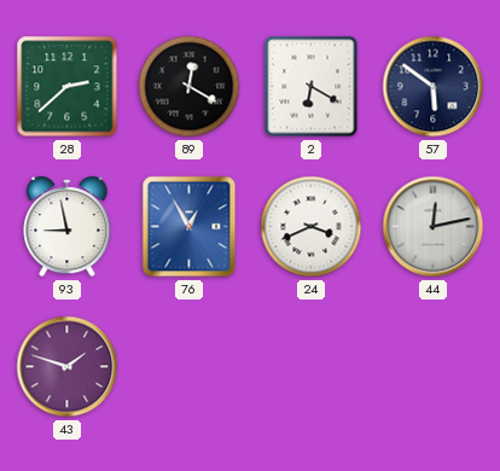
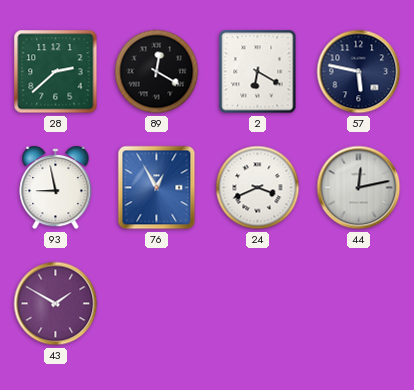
57: 5:51 -> 5:47 (359, 72)
43: 1:48 -> 1:50 (56, 304)
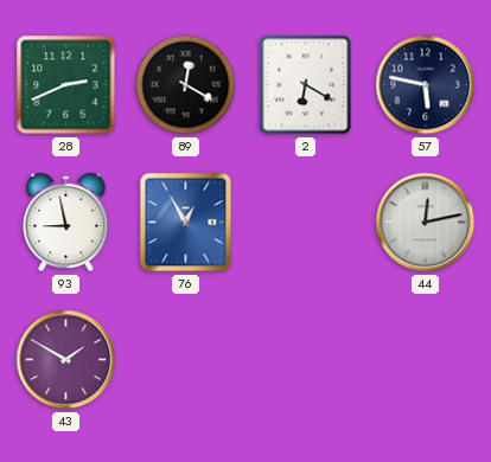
28: 2:38 -> 2:41 (66, 85)
24: 3:41 -> none (258, 188)
